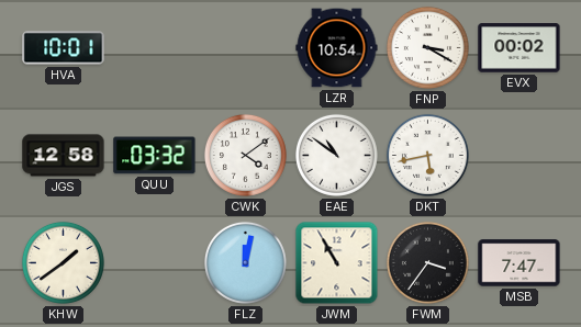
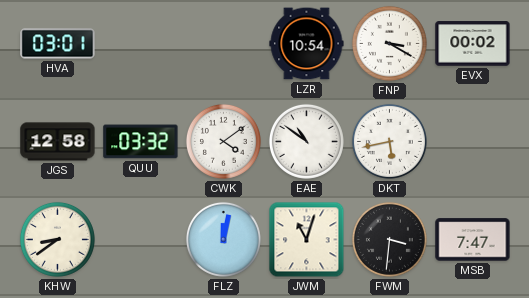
HVA: 10:01 -> 03:01 (58, 44)
KHW: 1:39 -> 8:39 (57, 239)
JWM: 10:55 -> 11:03 (307, 240)
FWM: 3:36 -> 3:31 (389, 239)
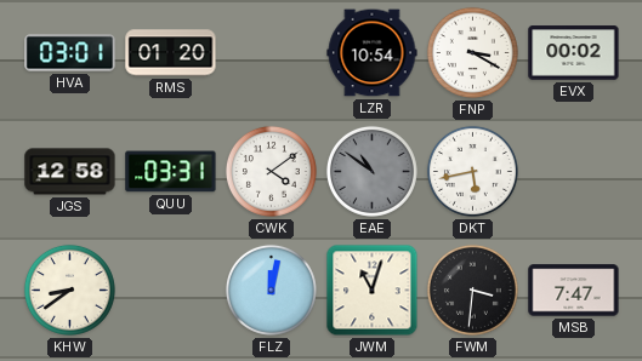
RMS: none -> 01:20 (171, 53)
QUU: 03:32 -> 03:31 (171, 172)
EAE dial: white -> grey (371, 171)
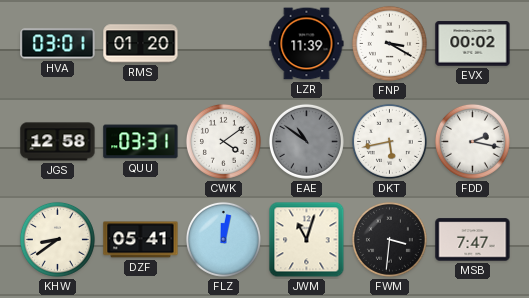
LZR: 10:54 -> 11:39 (307, 44)
FDD: none -> 2:17 (472, 141)
DZF: none -> 05:41 (141, 240)
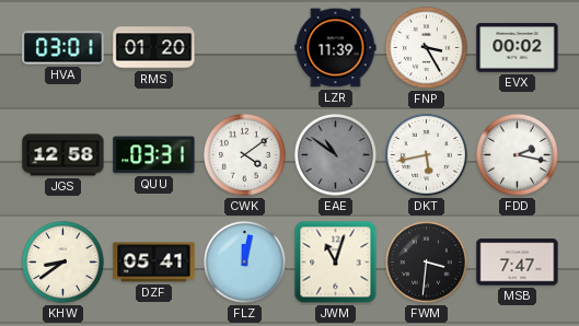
FNP: 3:20 -> 3:25 (426, 47)
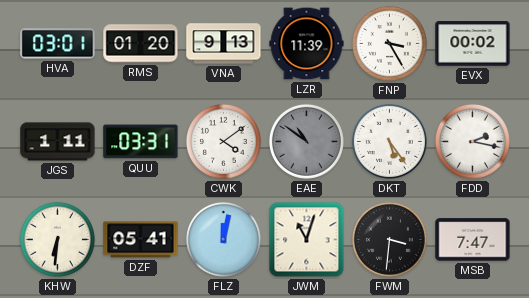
VNA: none -> 9:13 (224, 44)
JGS: 12:58 -> 1:11 (58, 142)
DKT: 5:43 -> 5:24 (389, 141)
KHW: 8:39 -> 6:31 (57, 239)
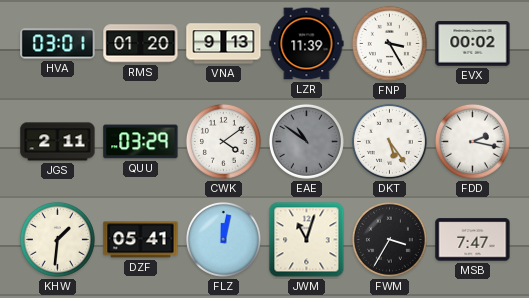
JGS: 1:11 -> 2:11 (58, 142)
QUU: 03:31 -> 03:29 (141, 142)
KHW: 6:31 -> 1:31 (57, 239)
FWM: 3:31 -> 3:35 (389, 239)
